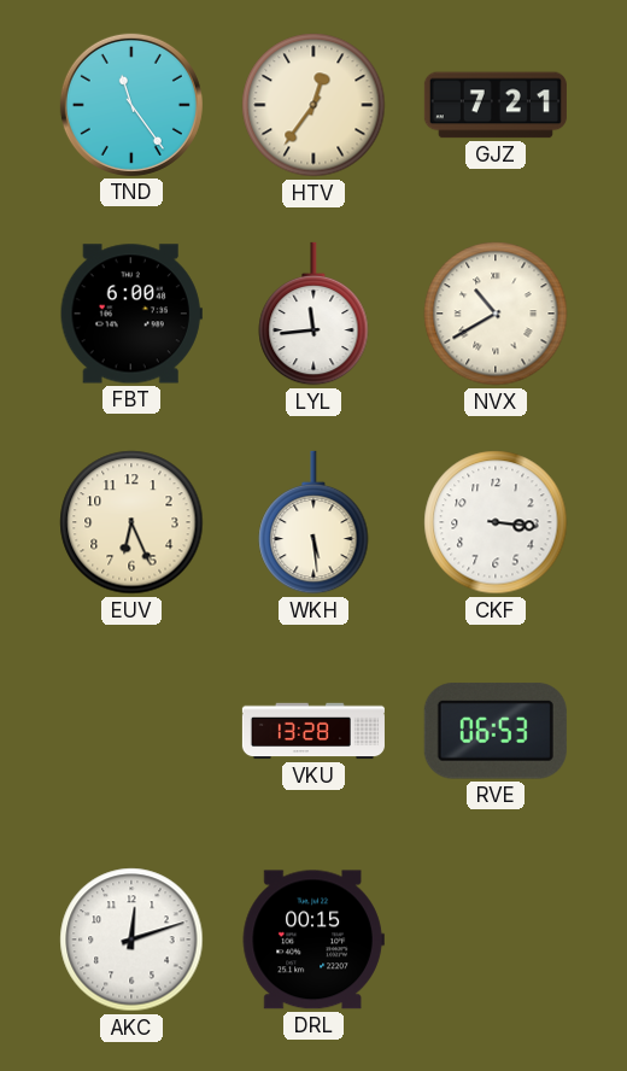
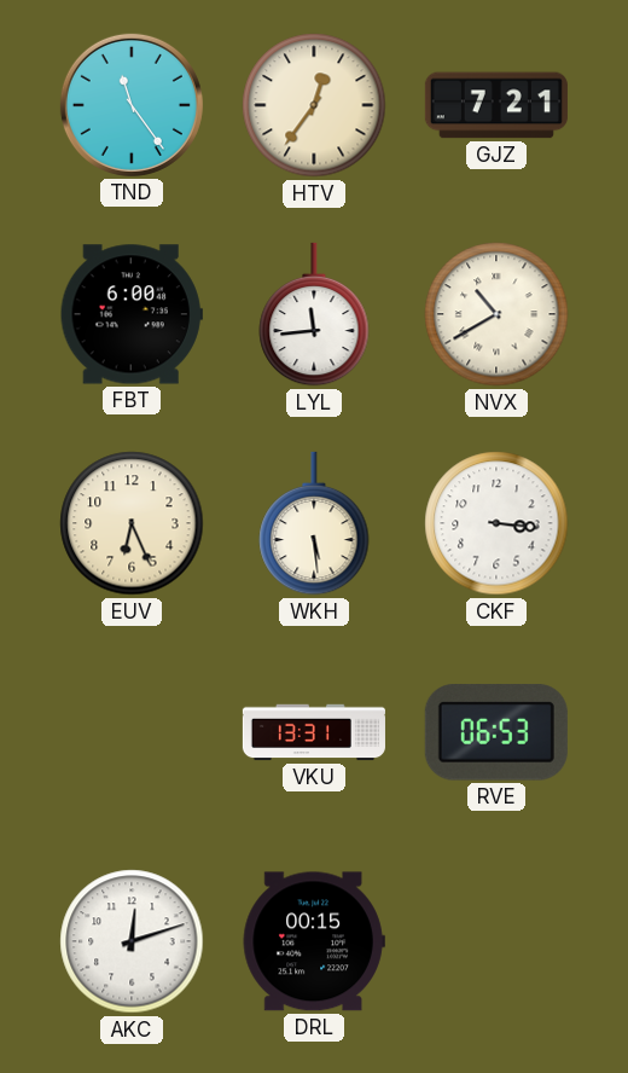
VKU: 13:28 -> 13:31 (314, 732)
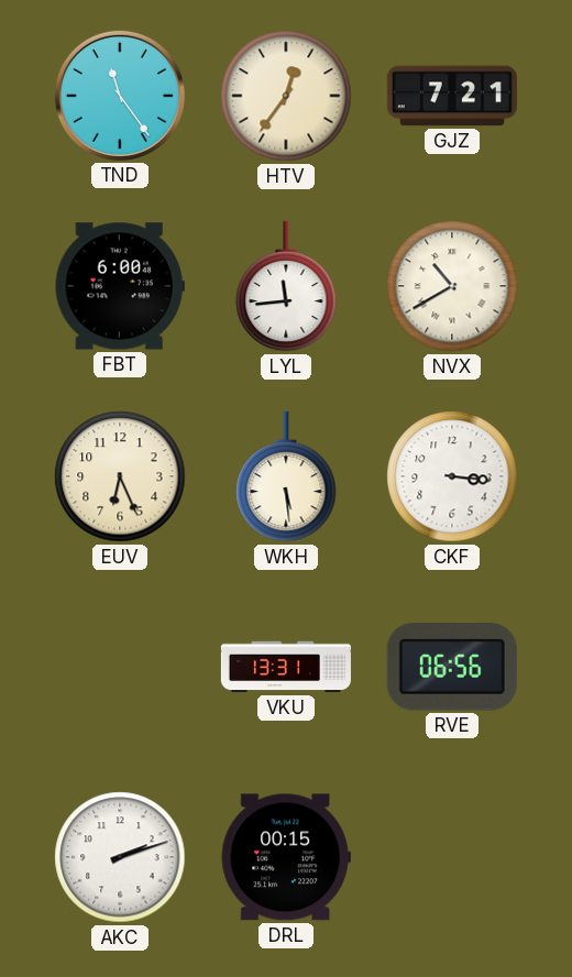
RVE: 06:53 -> 06:56 (452, 667)
AKC: 12:12 -> 2:12 (120, 857)
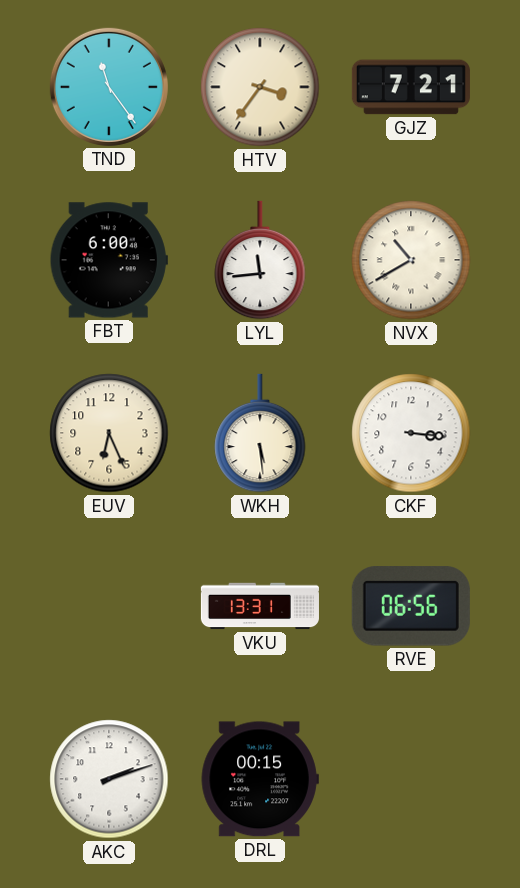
HTV: 12:36 -> 3:36 (260, 87)
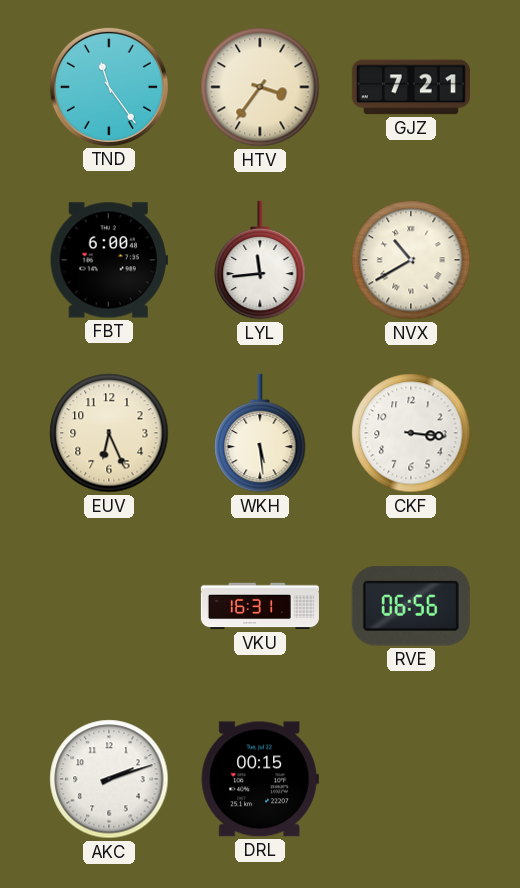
VKU: 13:31 -> 16:31 (260, 606)
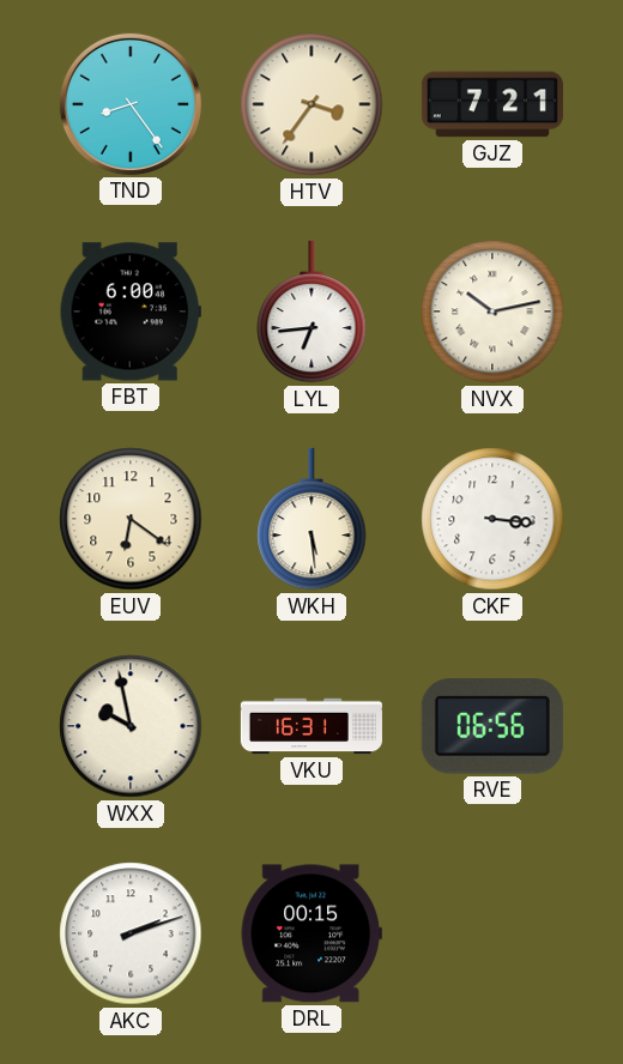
TND: 11:24 -> 8:24 (131, 104)
LYL: 11:44 -> 6:44 (311, 312)
NVX: 10:40 -> 10:13 (492, 312)
EUV: 6:26 -> 6:21 (131, 519)
WXX: none -> 9:58 (131, 726)
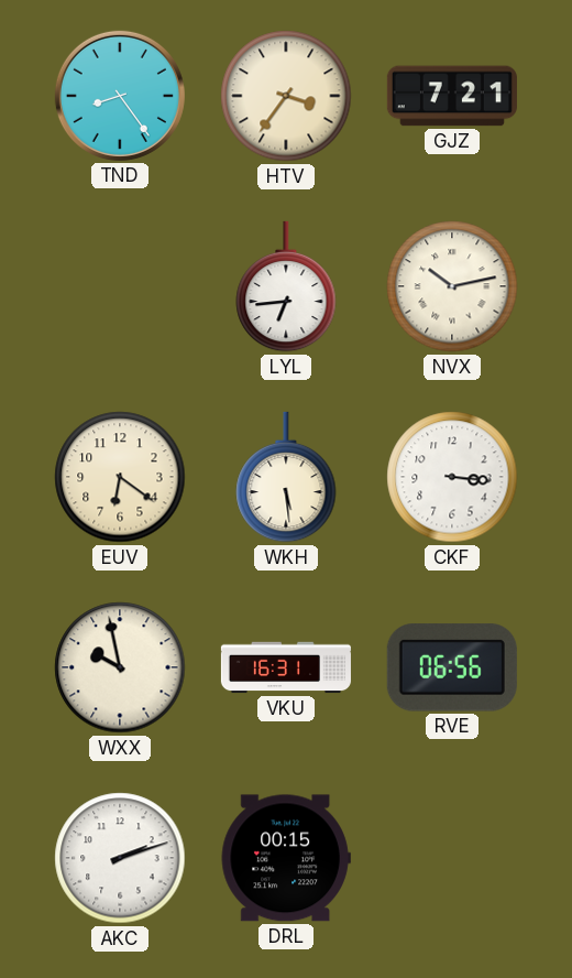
FBT: 6:00 -> none (131, 312)
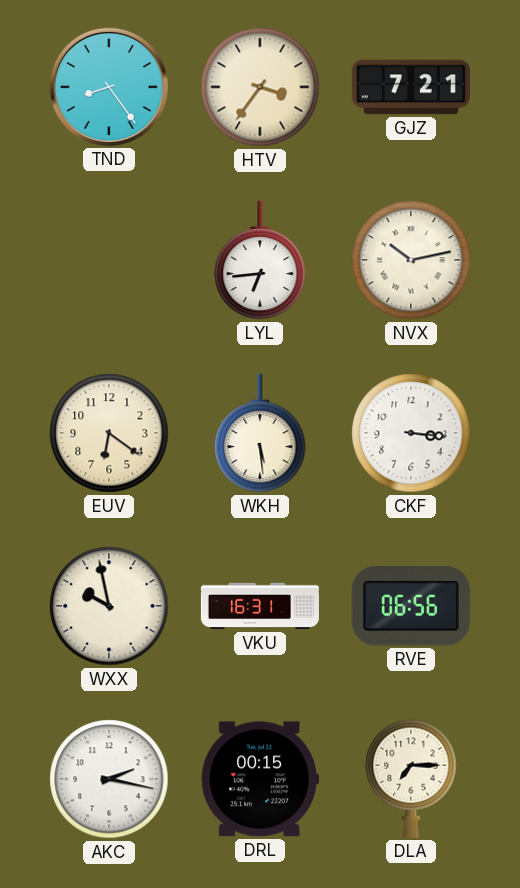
AKC: 2:12 -> 2:17 (109, 779)
DLA: none -> 7:15 (411, 779)
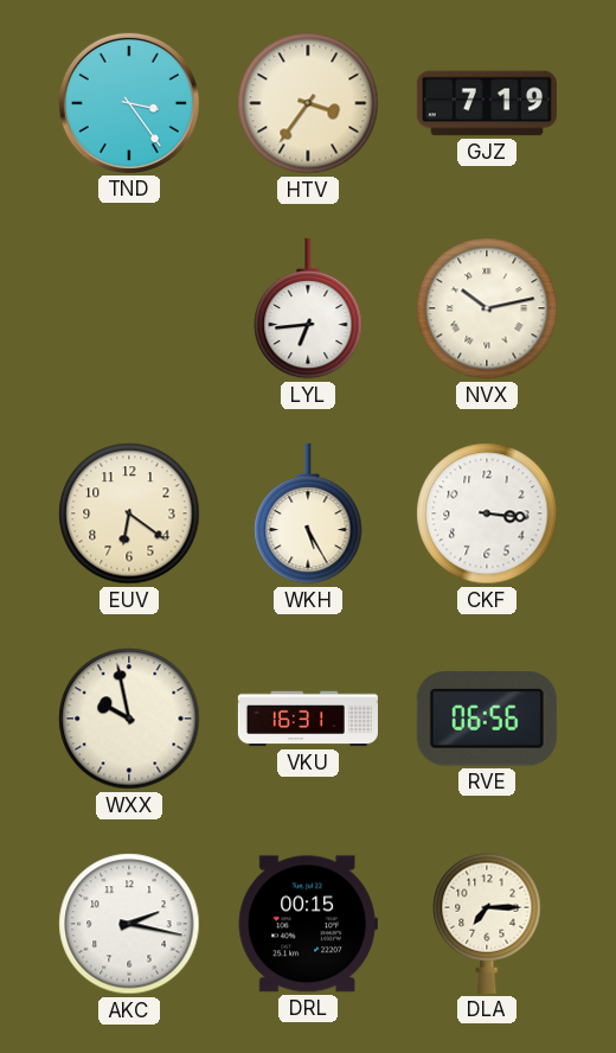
TND: 8:24 -> 3:24 (129, 103)
GJZ: 7:21 -> 7:19 (487, 103)
WKH: 5:29 -> 5:25 (308, 513)
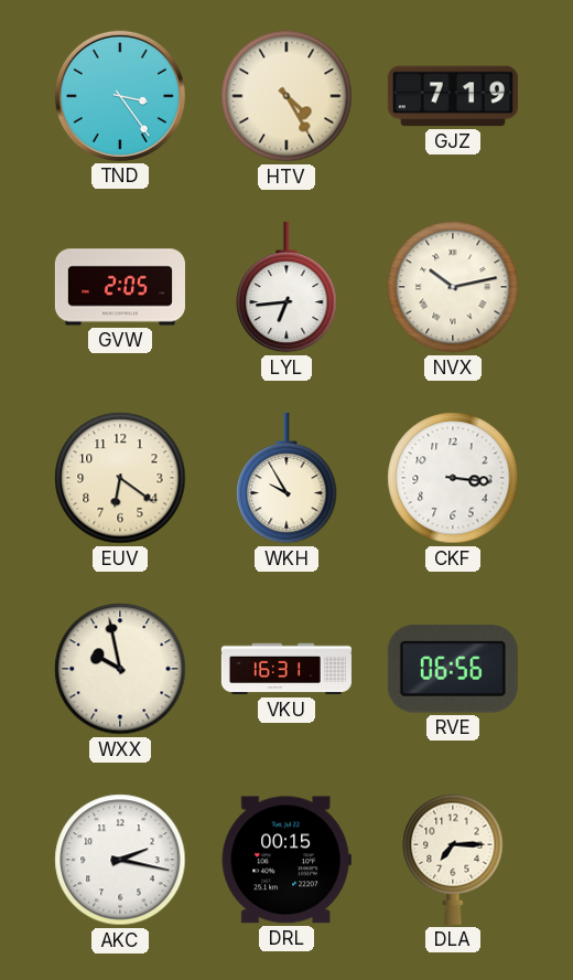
HTV: 3:36 -> 4:25 (286, 96)
GVW: none -> 2:05 (120, 287)
WKH: 5:25 -> 9:55 (286, 478)
